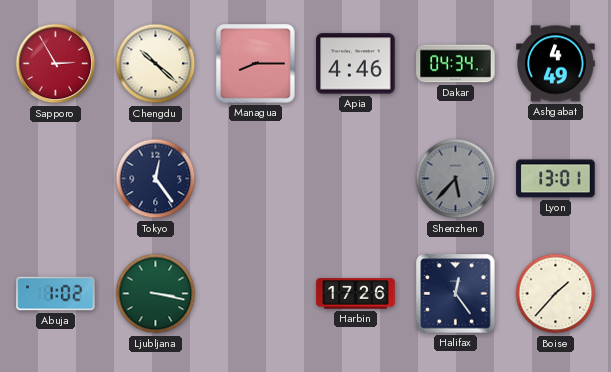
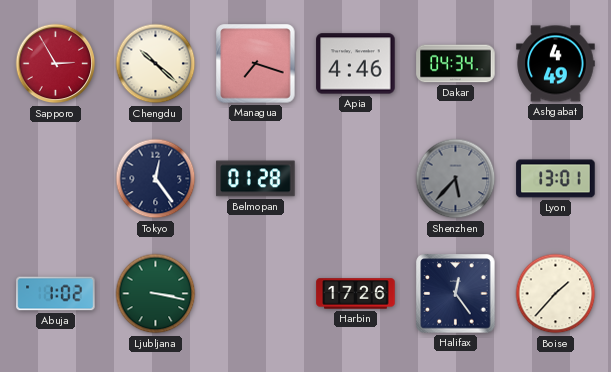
Managua: 8:15 -> 7:18 (256, 64)
Belmopan: none -> 01:28 (256, 179)
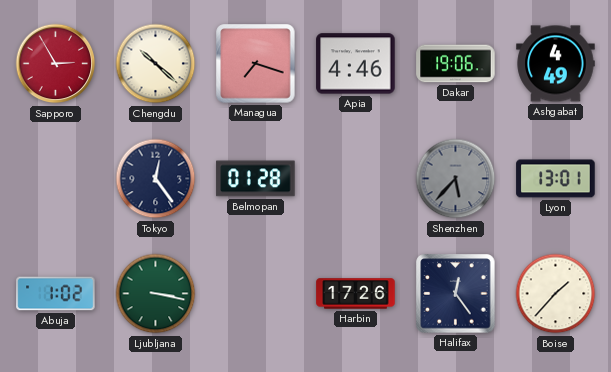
Dakar: 04:34 -> 19:06 (456, 64)
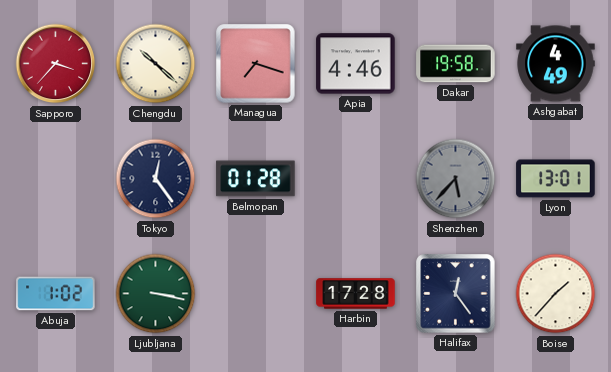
Sapporo: 2:55 -> 3:37 (56, 64)
Dakar: 19:06 -> 19:58 (456, 64)
Harbin: 17:26 -> 17:28 (356, 294)
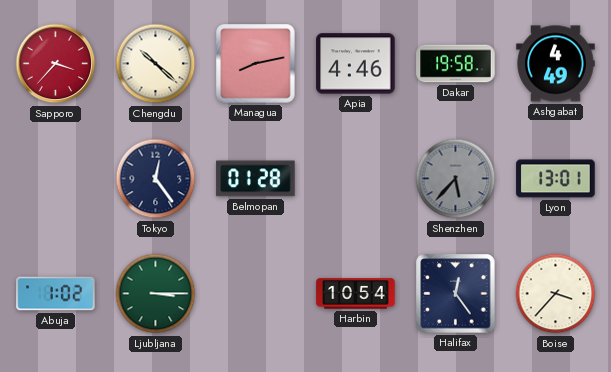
Managua: 7:18 -> 8:13 (256, 64)
Ljubljana: 3:17 -> 3:15 (156, 294)
Harbin: 17:28 -> 10:54 (356, 294)
Boise: 1:37 -> 3:37 (556, 294)
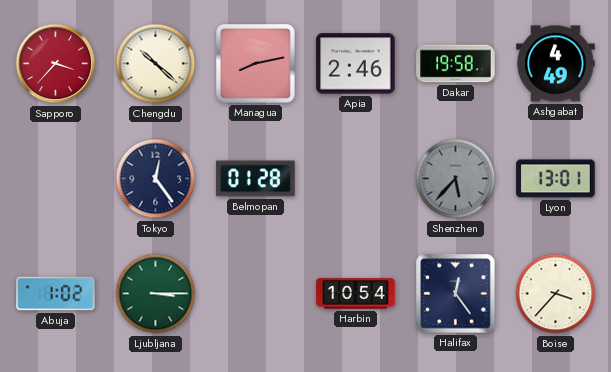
Apia: 4:46 -> 2:46 (356, 64)
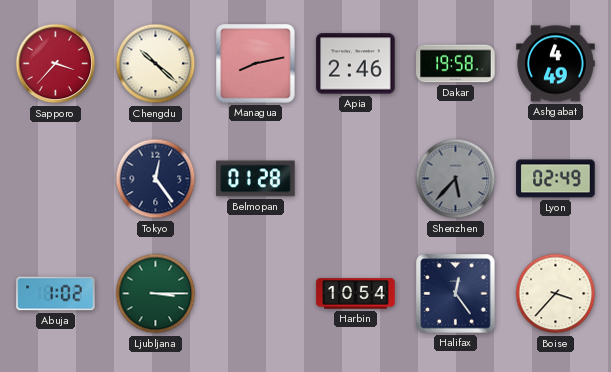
Lyon: 13:01 -> 02:49 (556, 179)
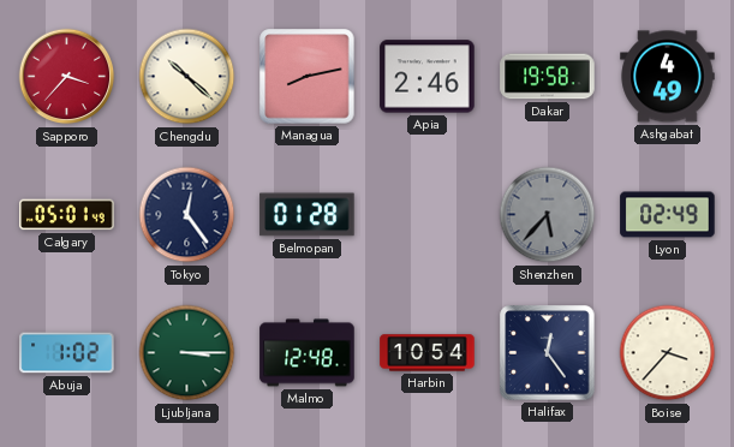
Calgary: none -> 05:01 (67, 215)
Malmo: none -> 12:48 (308, 353)
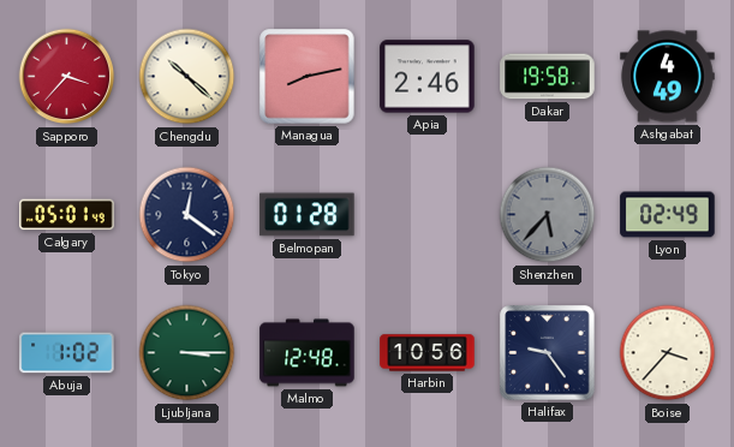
Tokyo: 12:24 -> 12:21 (187, 215)
Harbin: 10:54 -> 10:56 (428, 353)
Halifax: 12:24 -> 9:24 (548, 353)
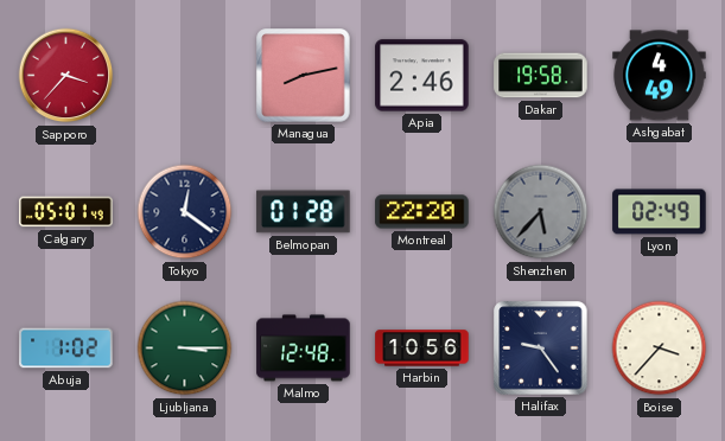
Chengdu: 10:22 -> none (187, 77)
Montreal: none -> 22:20 (422, 212)
